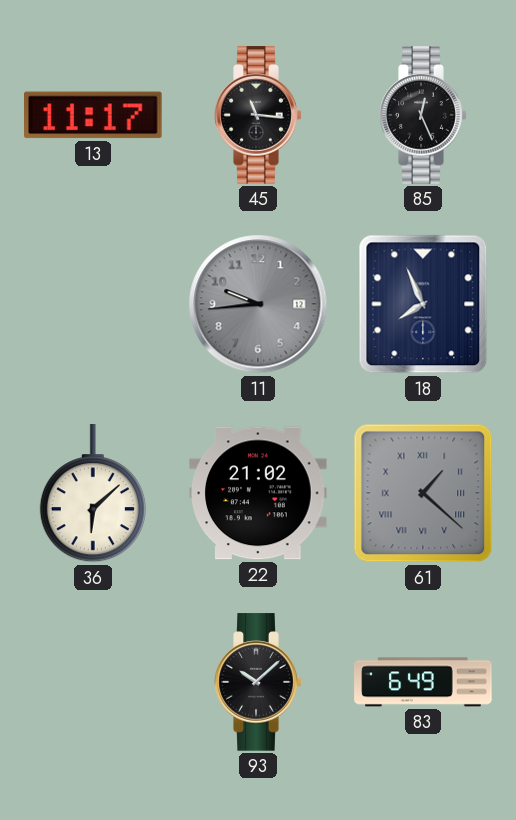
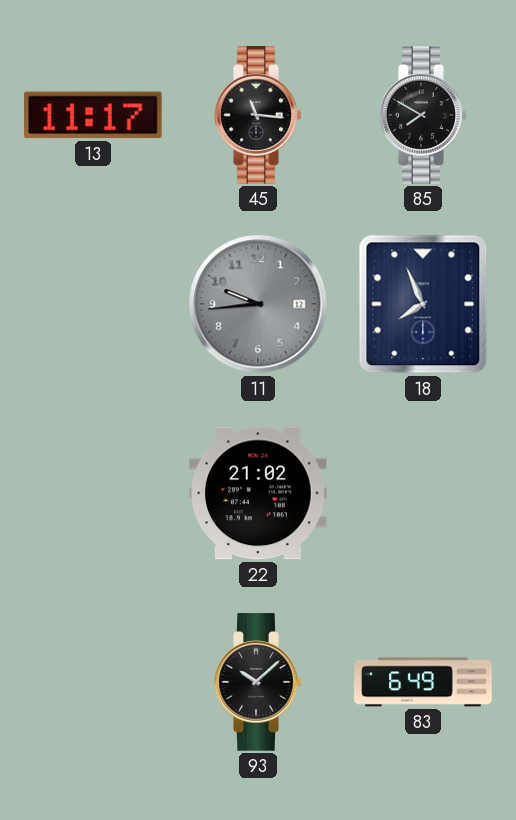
85: 12:26 -> 7:50 (423, 115)
36: 6:08 -> none (93, 494)
61: 1:22 -> none (423, 493)
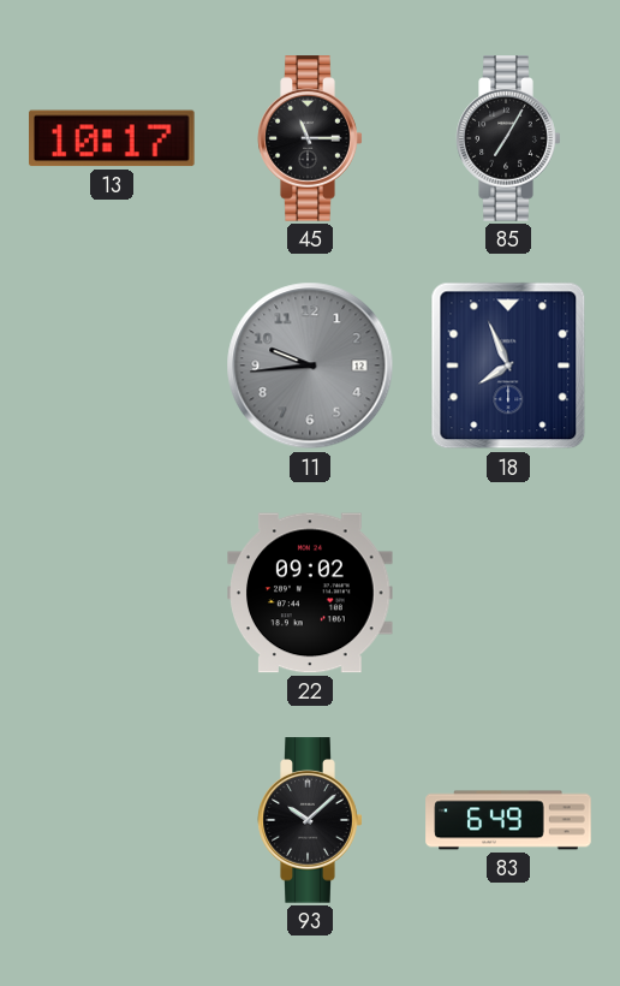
13: 11:17 -> 10:17 (113, 138)
45: 11:16 -> 11:15 (310, 138)
85: 7:50 -> 7:05 (508, 138)
22: 21:02 -> 09:02 (310, 593)
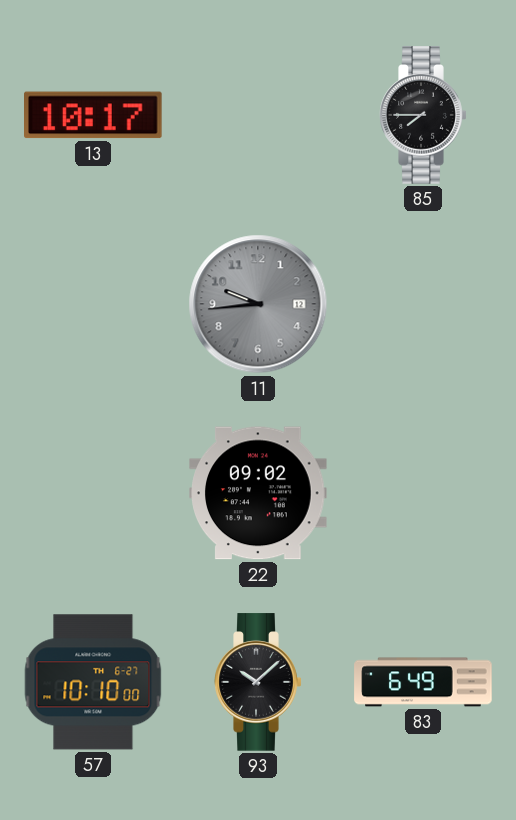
45: 11:15 -> none (310, 138)
85: 7:05 -> 7:45 (423, 115)
18: 7:56 -> none (508, 366)
57: none -> 10:10 (93, 682)
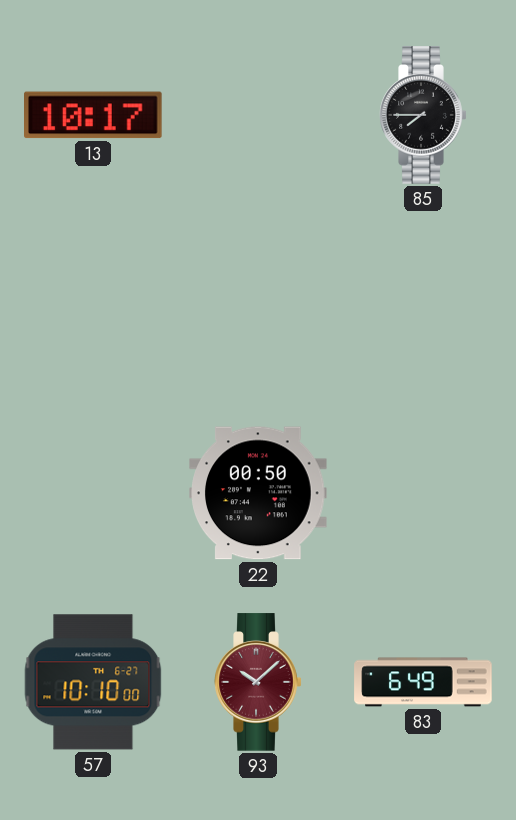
11: 9:44 -> none (258, 304)
22: 09:02 -> 00:50 (258, 493)
93 dial: black -> burgundy (258, 682)
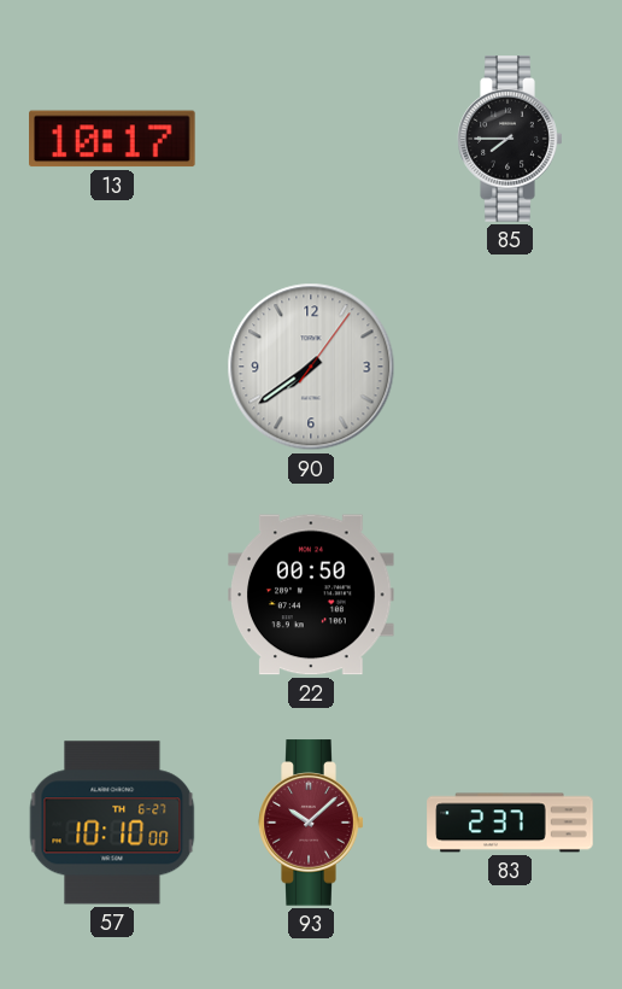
90: none -> 7:39 (311, 367)
83: 6:49 -> 2:37 (510, 823)
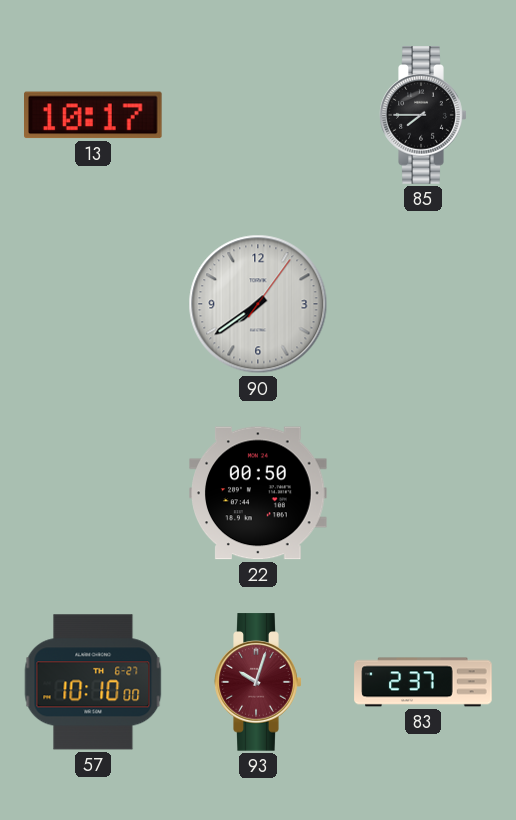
93: 10:08 -> 10:03 (258, 682)
